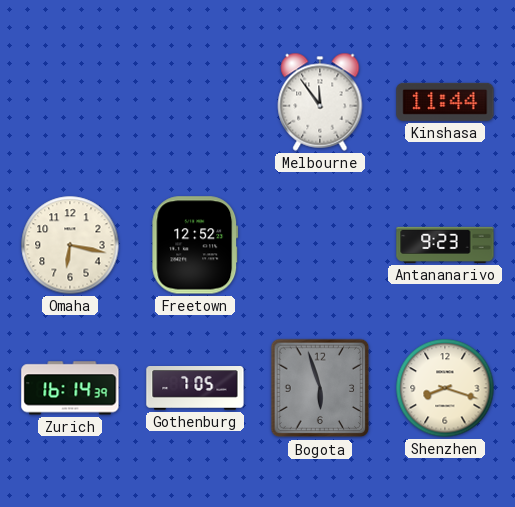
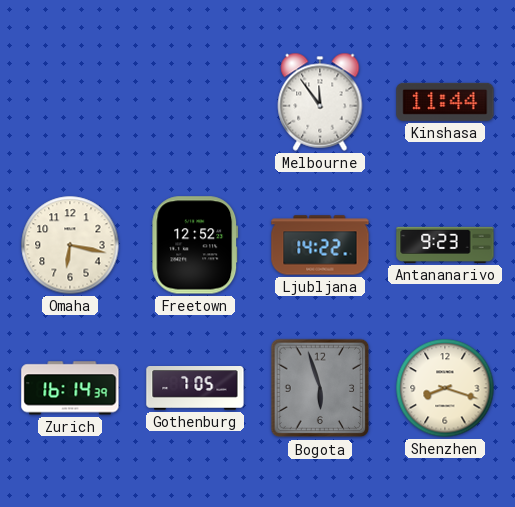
Ljubljana: none -> 14:22 (320, 245)
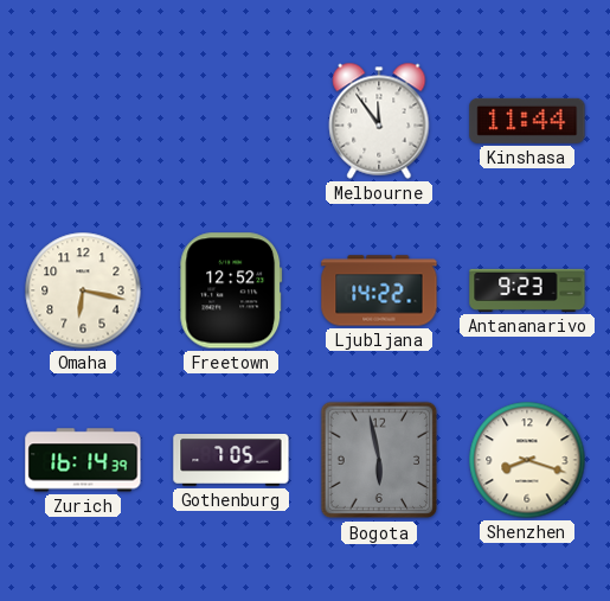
Bogota: 5:57 -> 5:58 (379, 460)
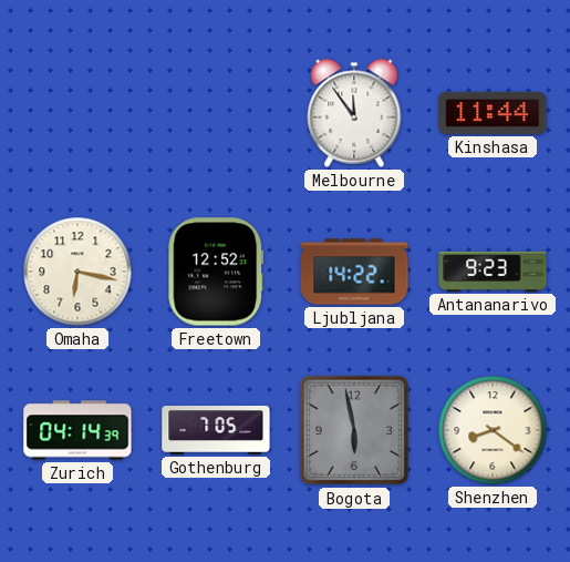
Zurich: 16:14 -> 04:14 (77, 430)
Shenzhen: 8:18 -> 8:21 (493, 430)
